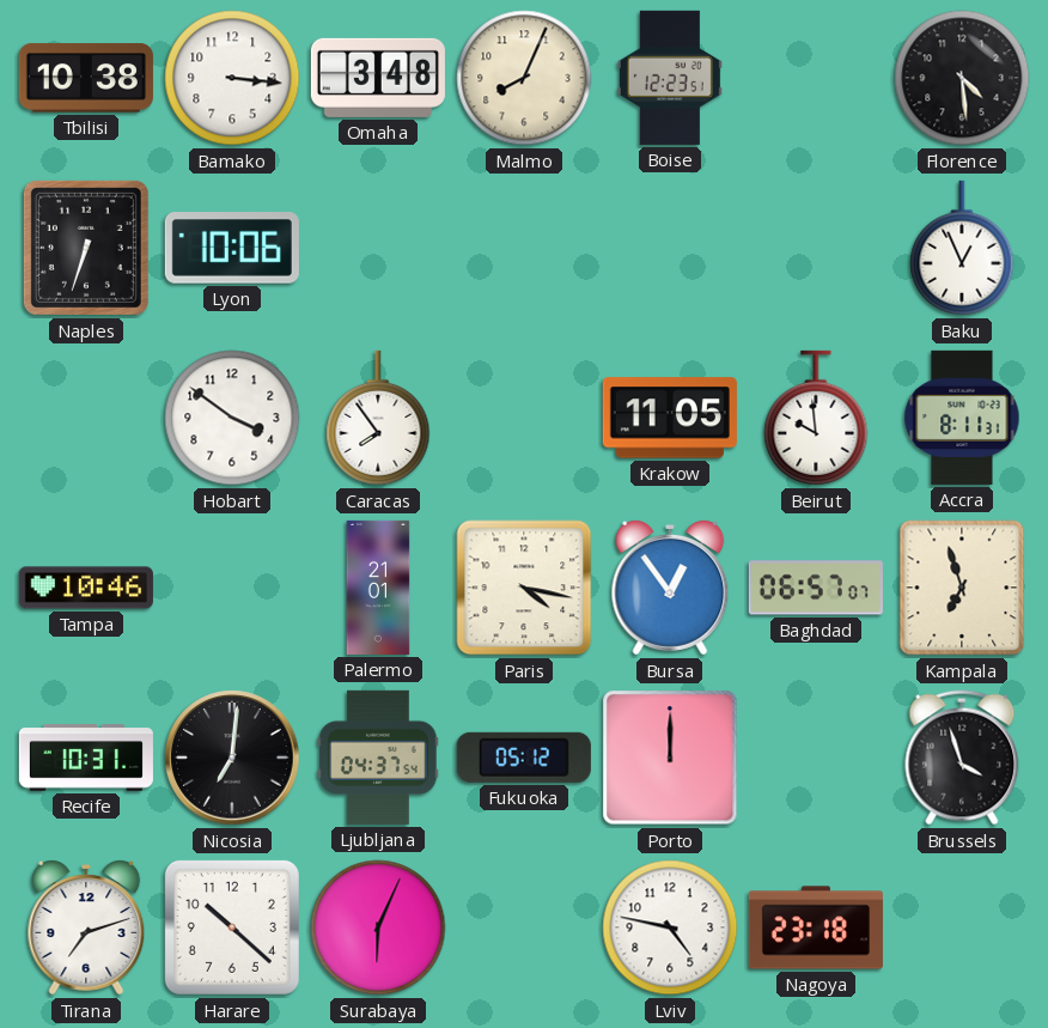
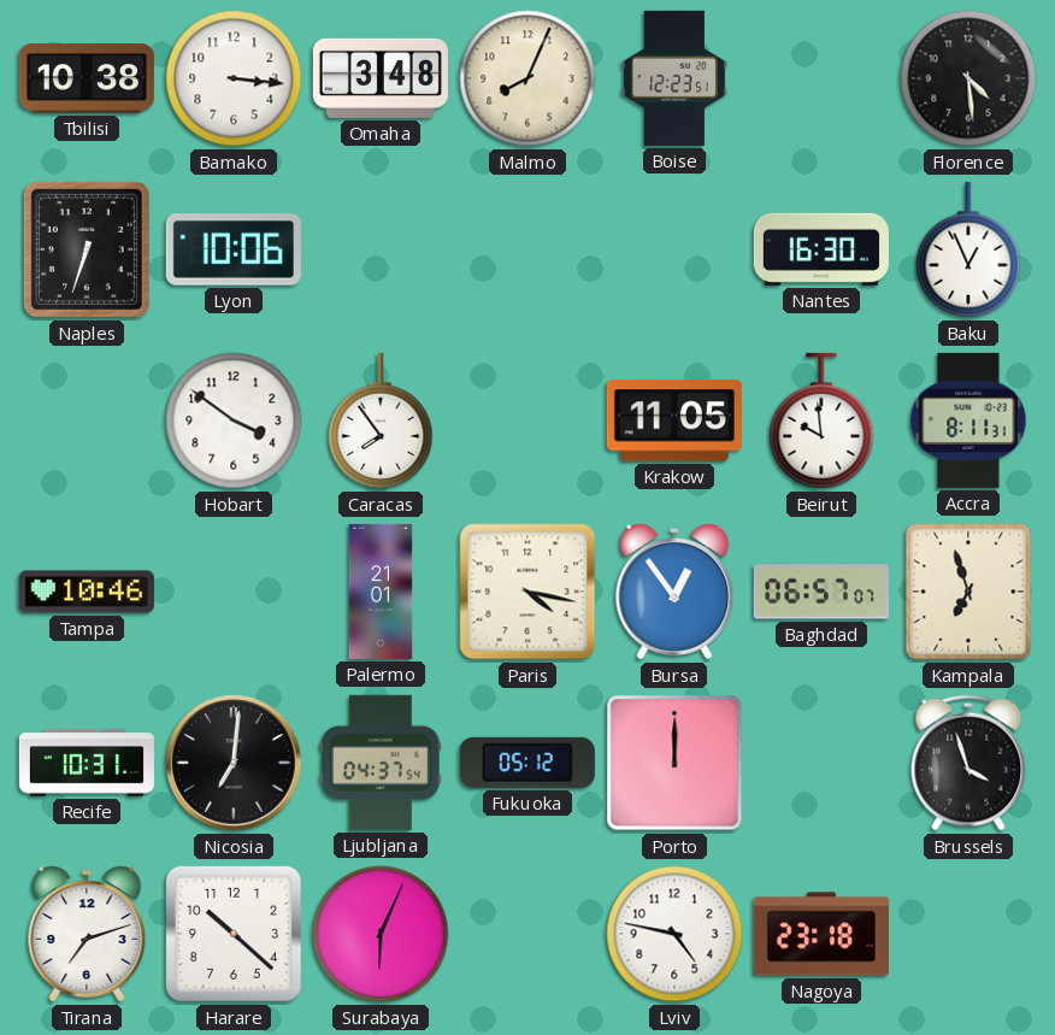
Nantes: none -> 16:30 (821, 249)
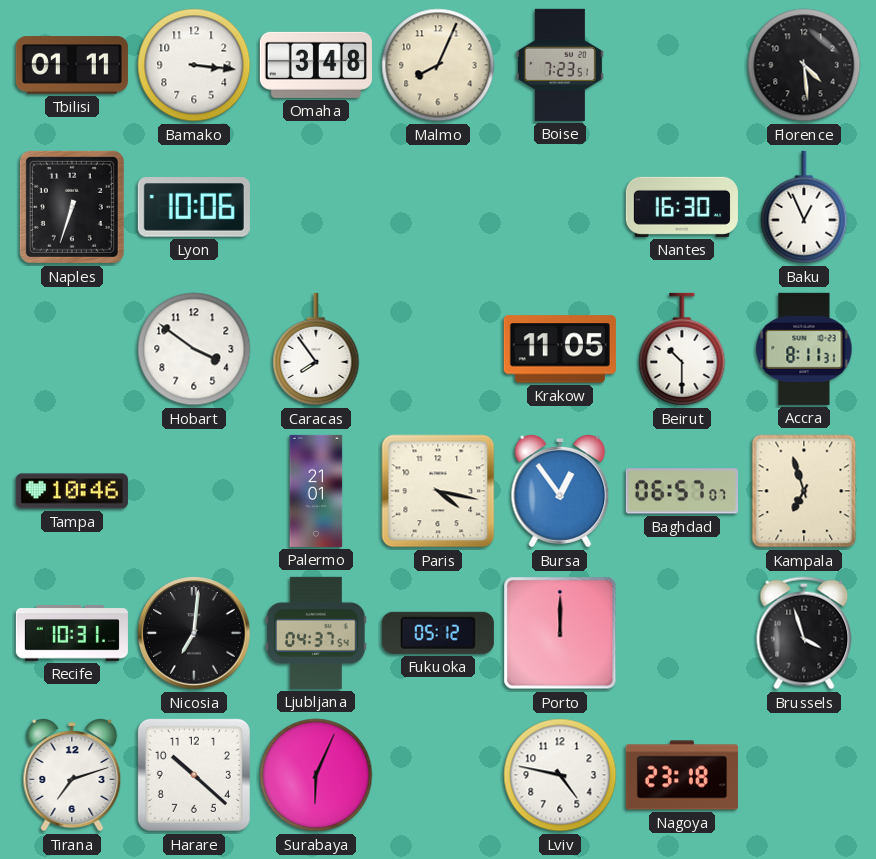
Tbilisi: 10:38 -> 01:11 (72, 65)
Boise: 12:23 -> 7:23 (560, 65)
Beirut: 9:59 -> 10:30 (682, 349)
